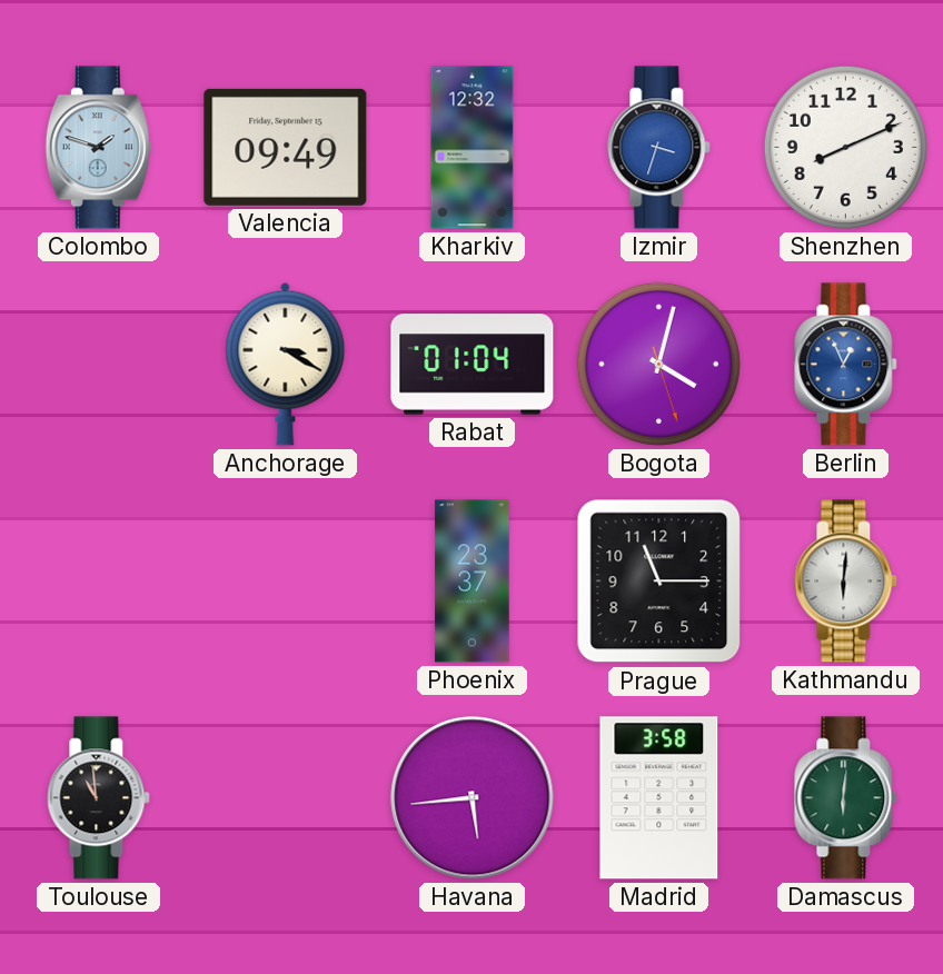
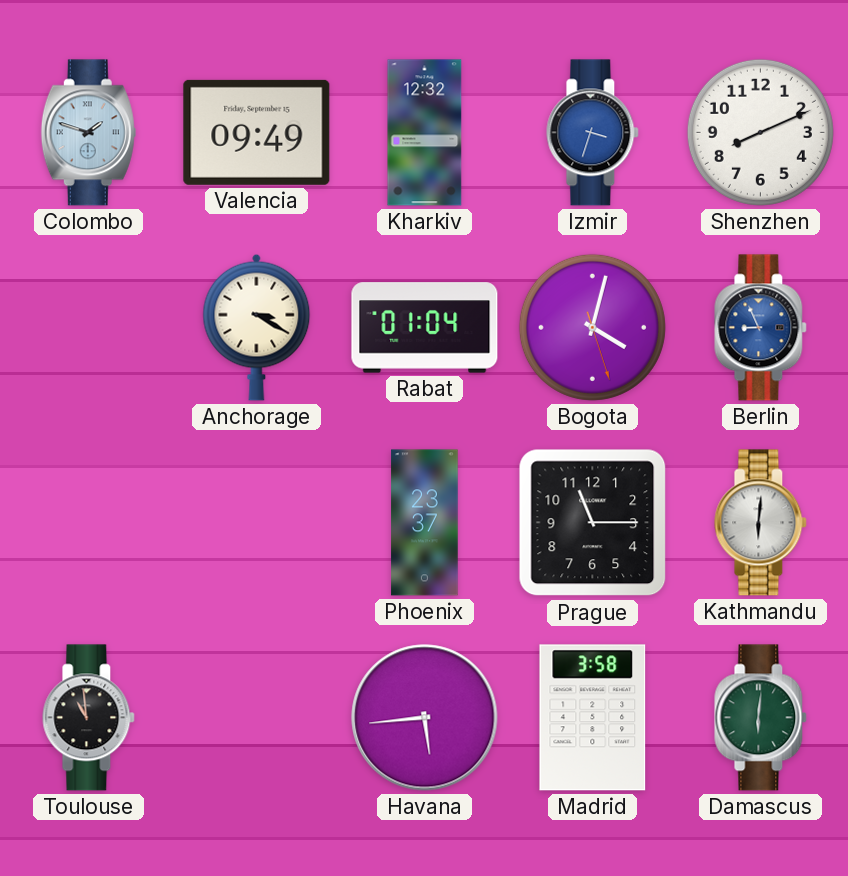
Berlin: 12:56 -> 8:56 (761, 328)
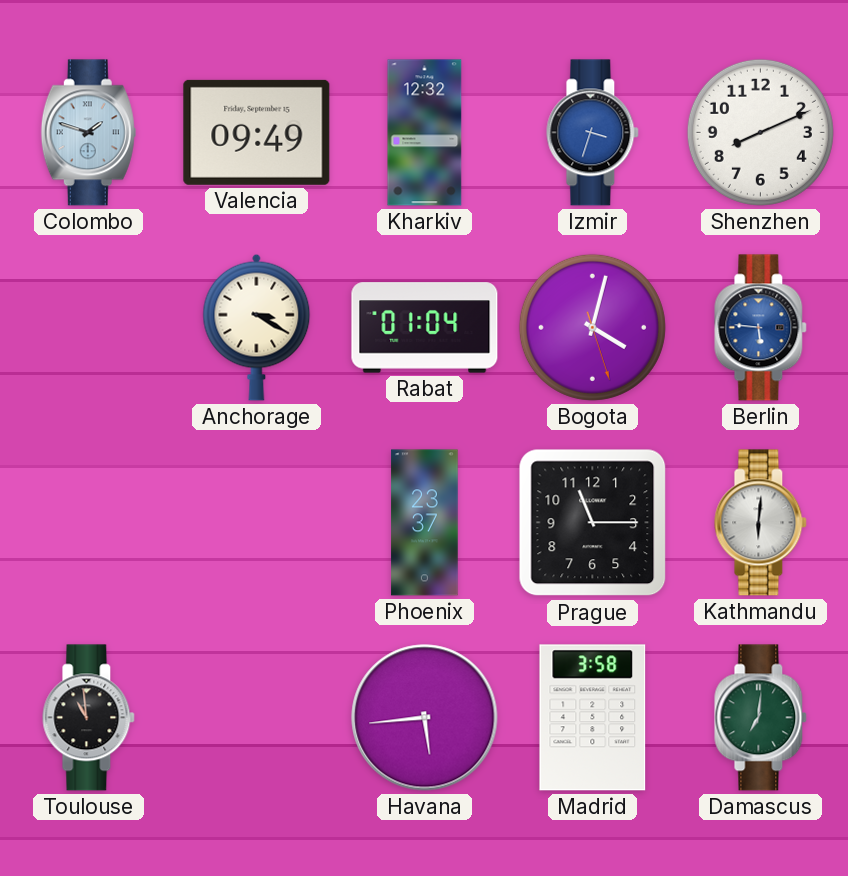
Berlin: 8:56 -> 5:46 (761, 328)
Damascus: 6:01 -> 7:01 (761, 718)
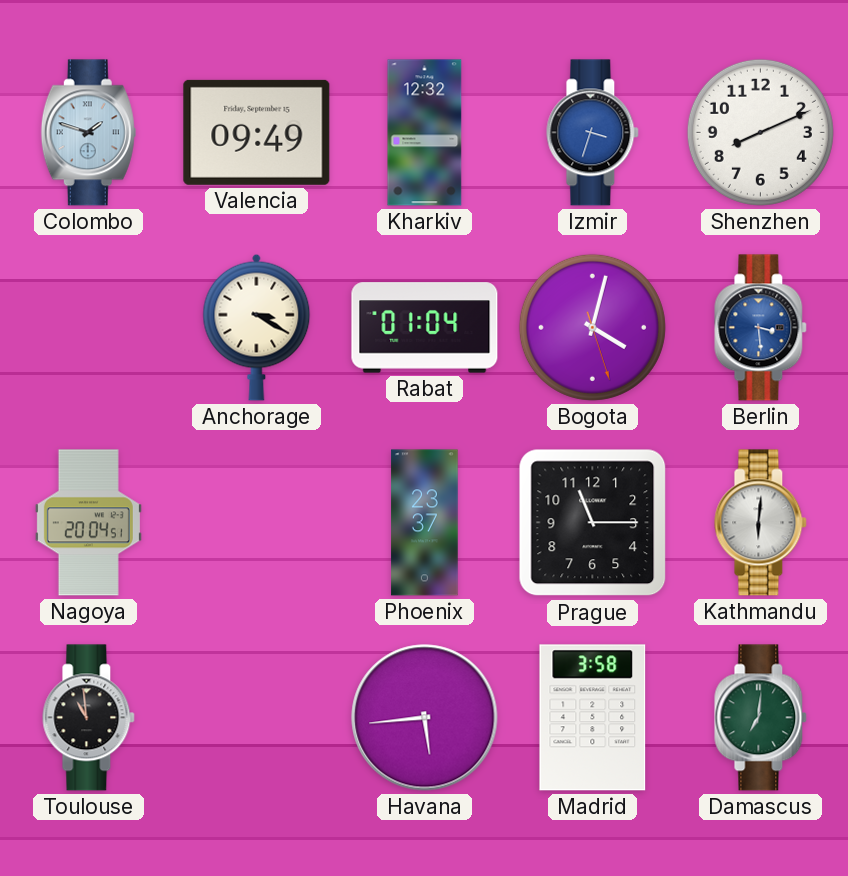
Berlin: 5:46 -> 3:29 (761, 328)
Nagoya: none -> 20:04 (88, 523)
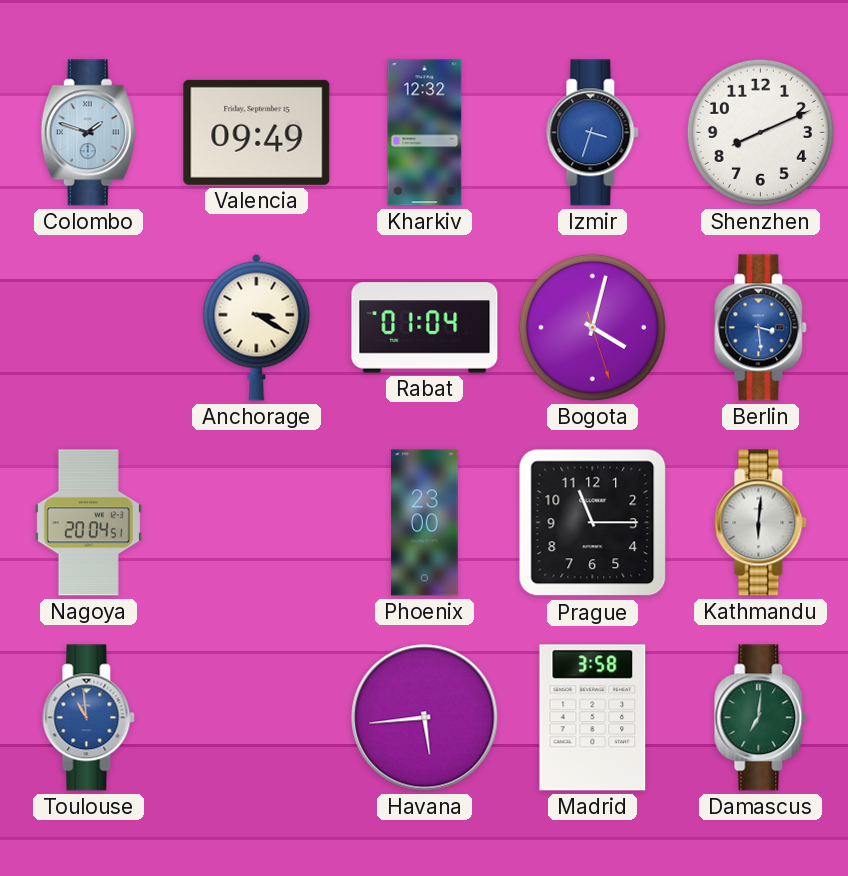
Phoenix: 23:37 -> 23:00 (425, 523)
Toulouse dial: black -> blue (89, 718)
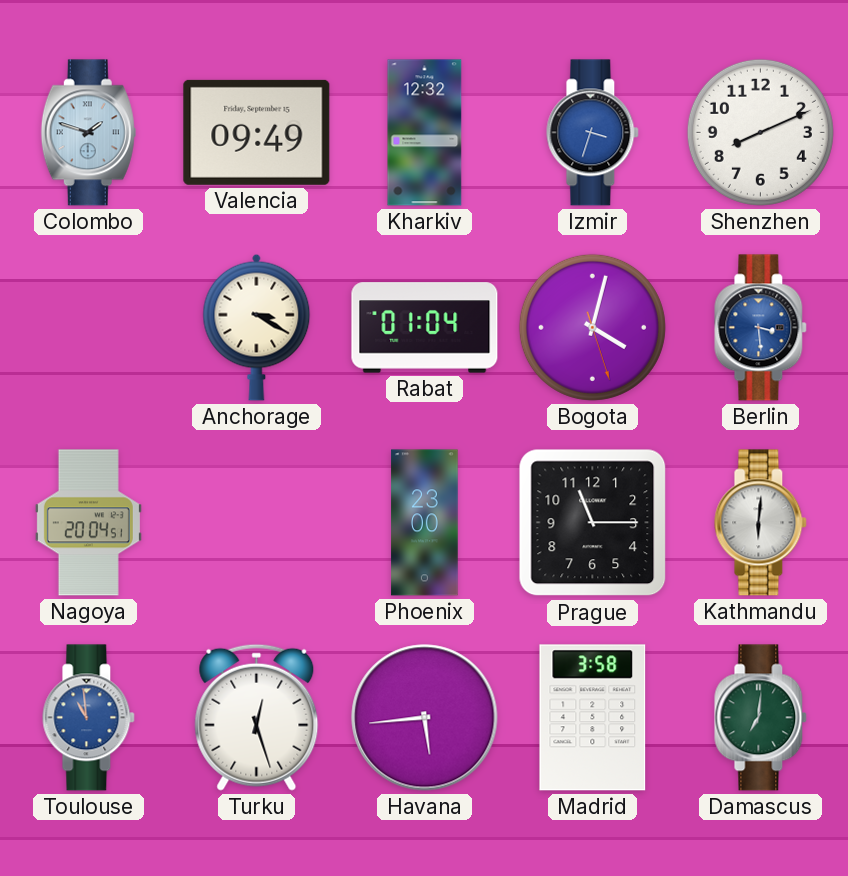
Turku: none -> 12:27 (257, 717)
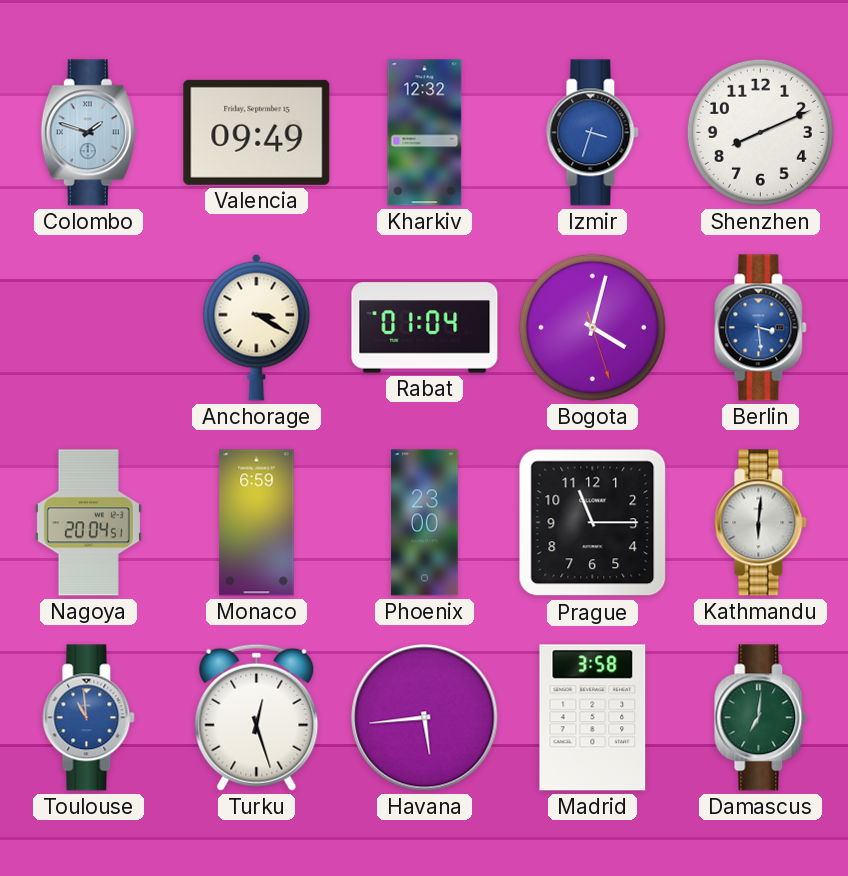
Monaco: none -> 6:59 (257, 523)
